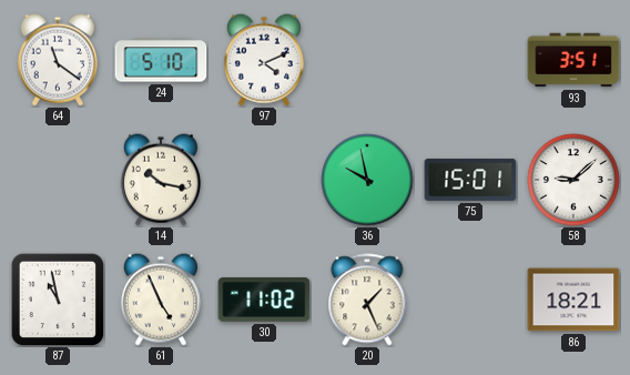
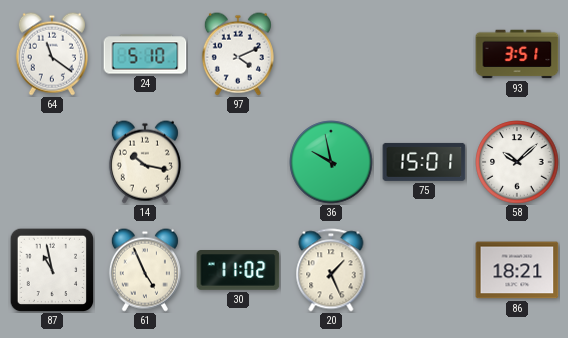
58: 9:08 -> 10:08 (517, 162)
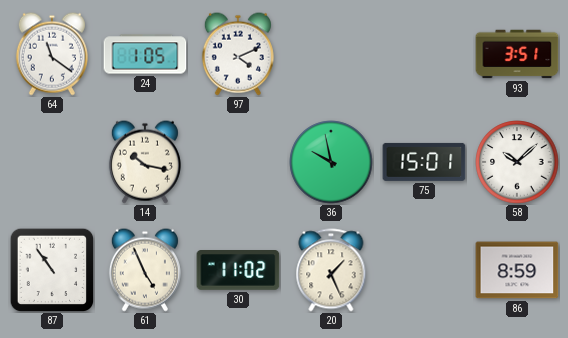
24: 5:10 -> 1:05 (145, 54)
87: 10:58 -> 10:54 (52, 270)
86: 18:21 -> 8:59 (517, 270)
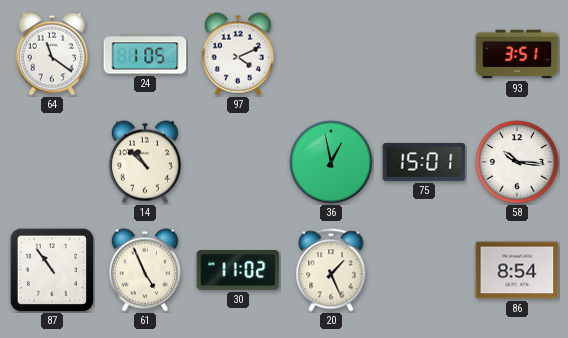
14: 10:17 -> 10:52 (145, 162)
36: 9:58 -> 12:58 (331, 162)
58: 10:08 -> 10:16 (517, 162)
86: 8:59 -> 8:54 (517, 270)
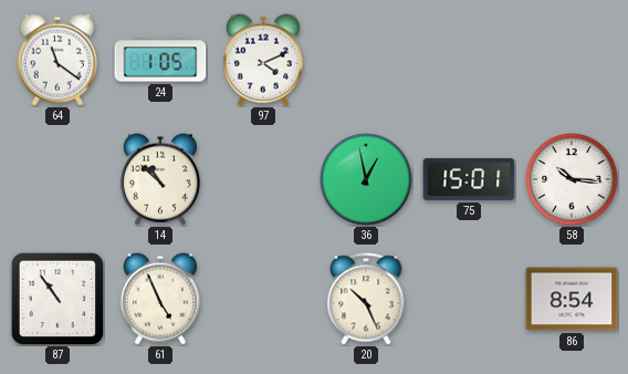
93: 3:51 -> none (517, 54)
30: 11:02 -> none (238, 271)
20: 1:26 -> 10:26 (366, 299)
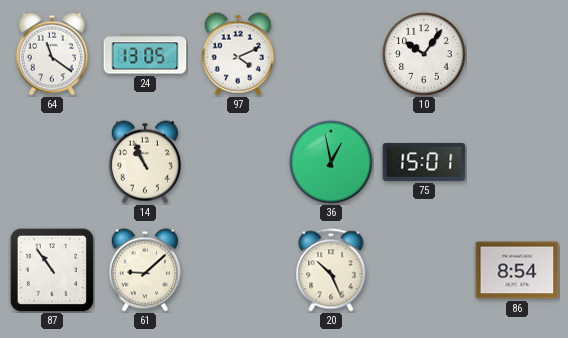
24: 1:05 -> 13:05 (145, 54)
10: none -> 10:06 (424, 54)
14: 10:52 -> 10:56 (145, 162)
58: 10:16 -> none (572, 179)
61: 4:56 -> 9:08 (145, 270)
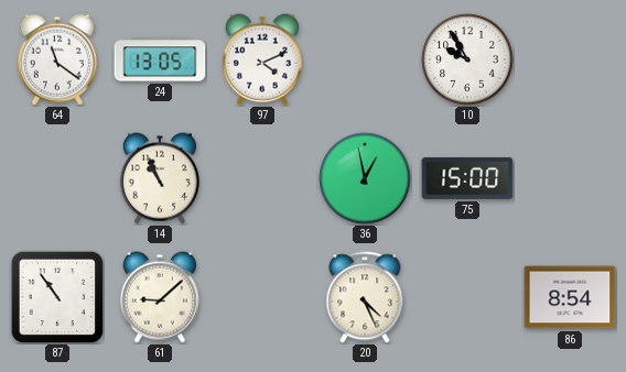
10: 10:06 -> 9:55 (467, 59)
75: 15:01 -> 15:00 (467, 178)
20: 10:26 -> 4:26 (365, 297)
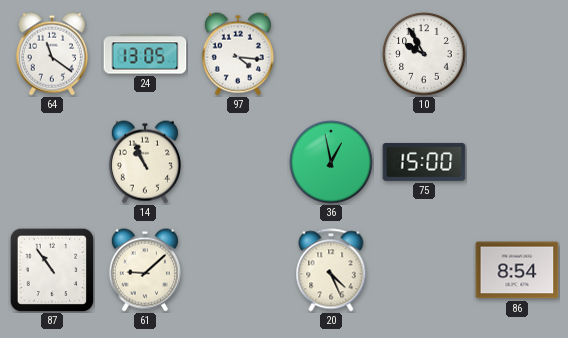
97: 4:11 -> 4:16 (238, 54)
